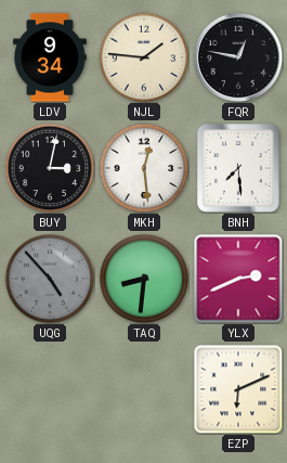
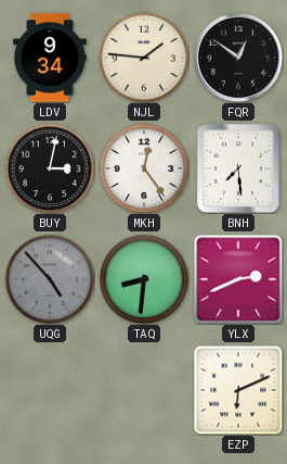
FQR: 12:47 -> 12:51 (237, 57)
MKH: 12:29 -> 12:24 (144, 168)
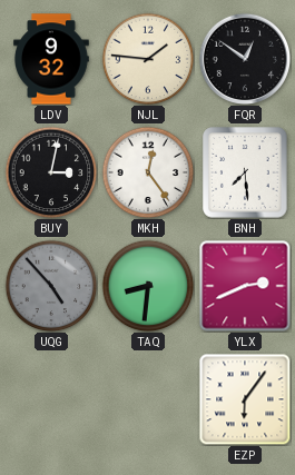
LDV: 9:34 -> 9:32 (52, 59)
EZP: 6:11 -> 6:06 (245, 399)
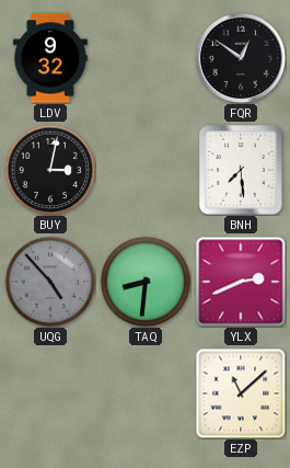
NJL: 1:46 -> none (148, 59)
MKH: 12:24 -> none (148, 172)
EZP: 6:06 -> 11:08 (241, 393)
